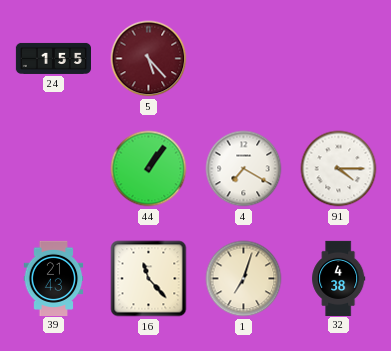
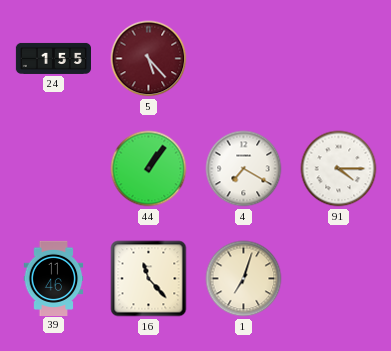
39: 21:43 -> 11:46 (54, 278)
32: 4:38 -> none (339, 278)
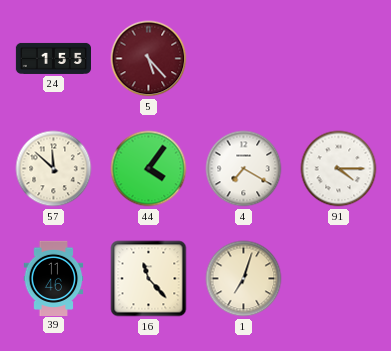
57: none -> 11:52 (54, 169)
44: 1:06 -> 4:06 (149, 169)
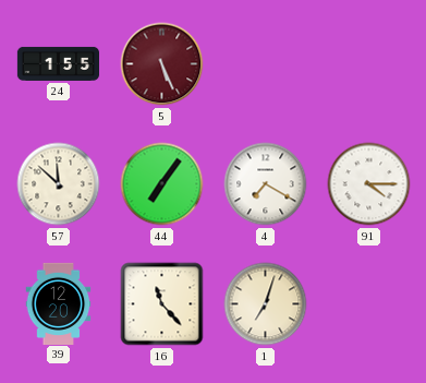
5: 5:23 -> 5:26 (162, 64)
44: 4:06 -> 7:06 (162, 184)
39: 11:46 -> 12:20 (59, 303)
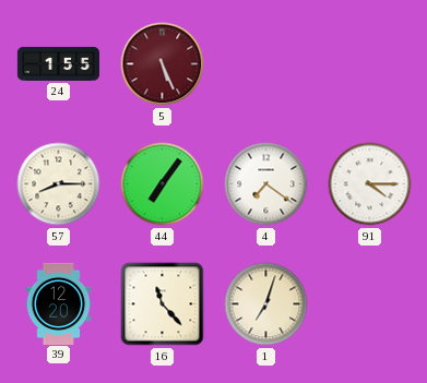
57: 11:52 -> 8:15 (59, 184)
4: 7:20 -> 7:21 (266, 184)
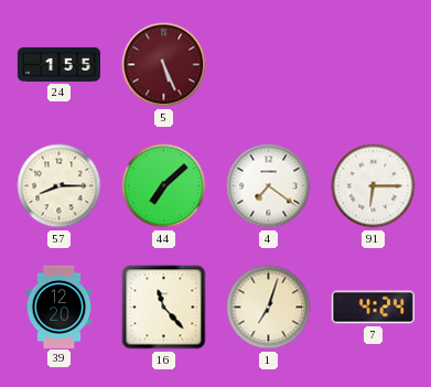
44: 7:06 -> 7:08 (164, 186)
91: 4:15 -> 6:15 (374, 186)
7: none -> 4:24 (373, 308)
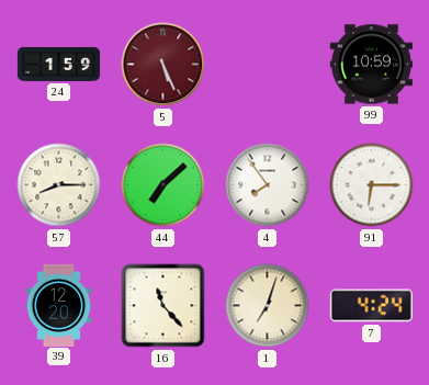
24: 1:55 -> 1:59 (58, 64)
99: none -> 10:59 (371, 65)
4: 7:21 -> 7:54 (268, 185)
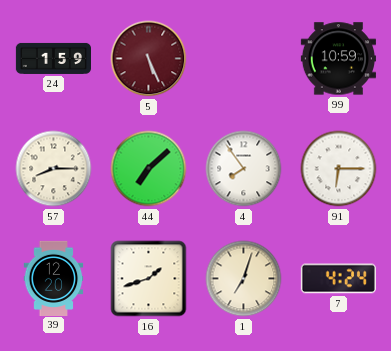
16: 11:23 -> 1:42 (149, 279)
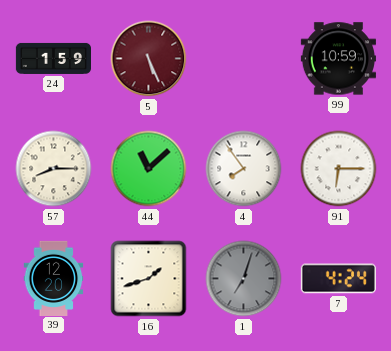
44: 7:08 -> 11:08 (149, 169)
1 dial: cream -> grey (244, 279)
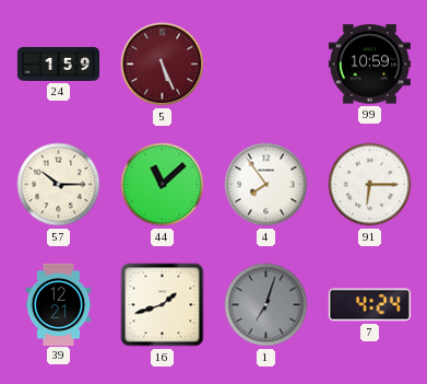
57: 8:15 -> 10:15 (59, 185)
39: 12:20 -> 12:21 (59, 304)
